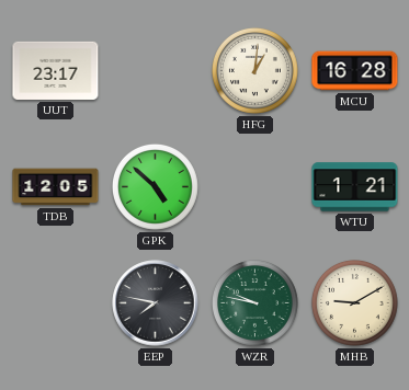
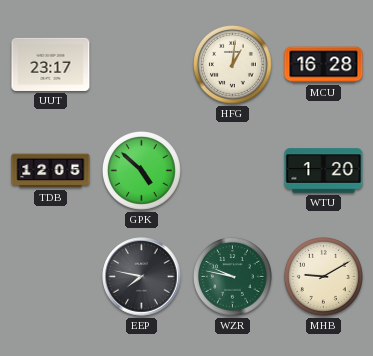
WTU: 1:21 -> 1:20 (324, 171)
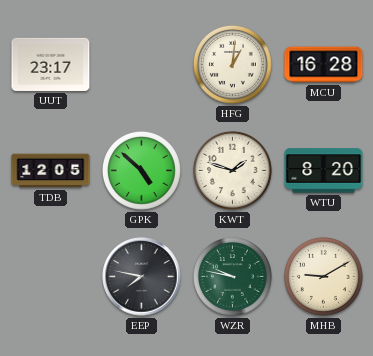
KWT: none -> 1:48 (232, 170)
WTU: 1:20 -> 8:20 (324, 171)
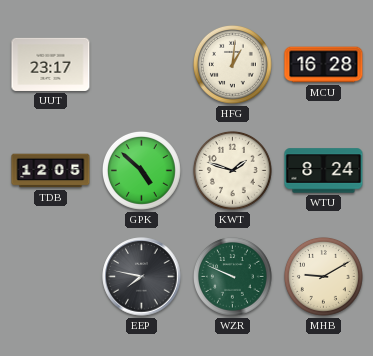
WTU: 8:20 -> 8:24 (324, 171)
WZR: 9:47 -> 9:49 (232, 276)
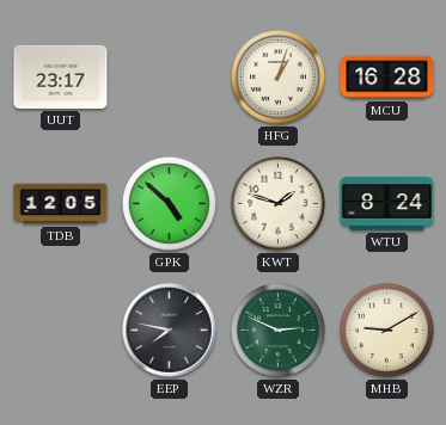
HFG: 1:01 -> 1:03 (277, 76)
WZR: 9:49 -> 2:49 (277, 329)
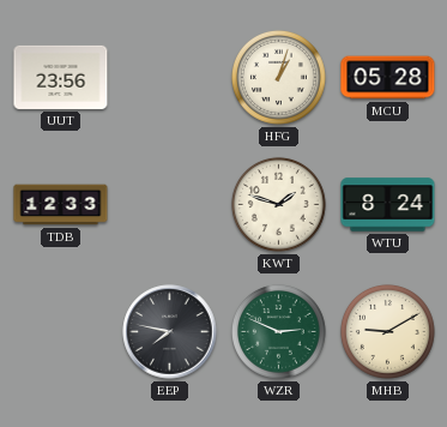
UUT: 23:17 -> 23:56 (61, 77)
MCU: 16:28 -> 05:28 (388, 78)
TDB: 12:05 -> 12:33 (61, 205)
GPK: 4:52 -> none (169, 203)
